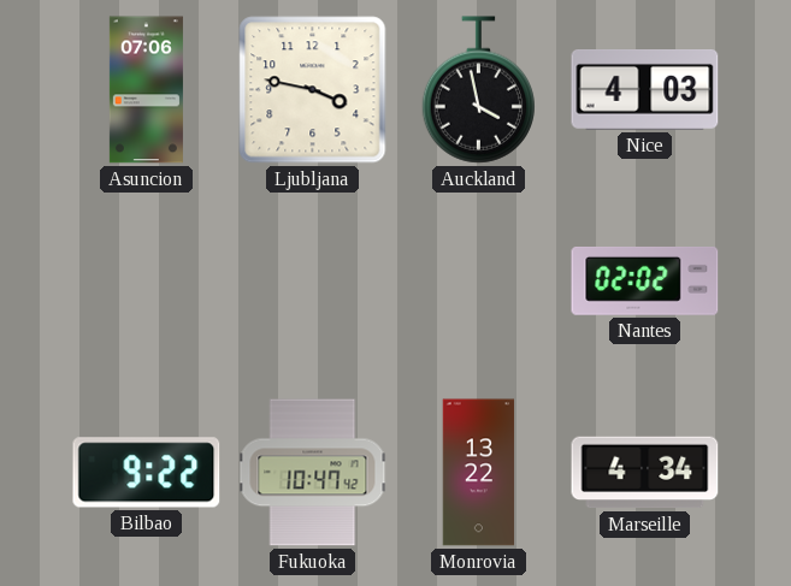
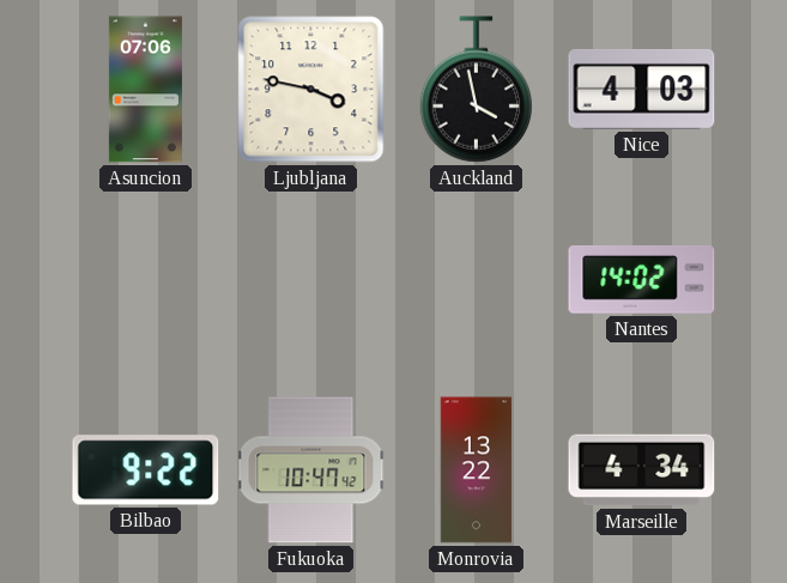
Nantes: 02:02 -> 14:02 (642, 279)
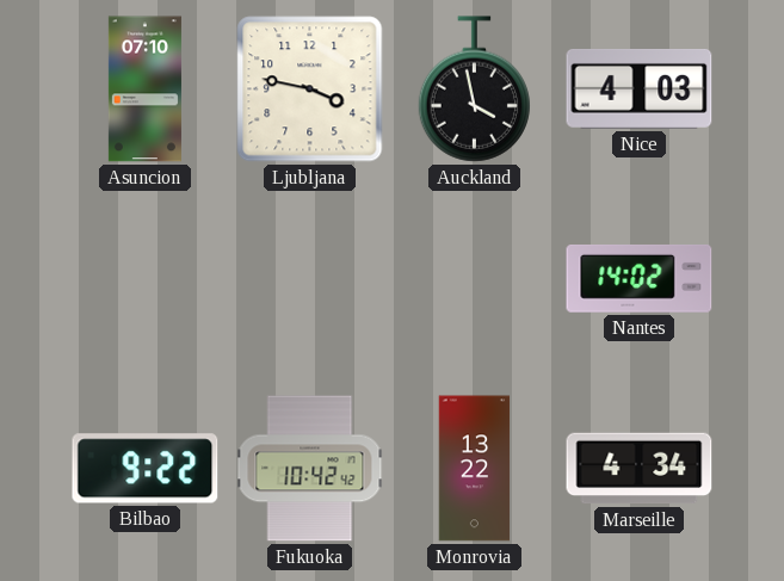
Asuncion: 07:06 -> 07:10 (144, 89)
Fukuoka: 10:47 -> 10:42 (310, 469)
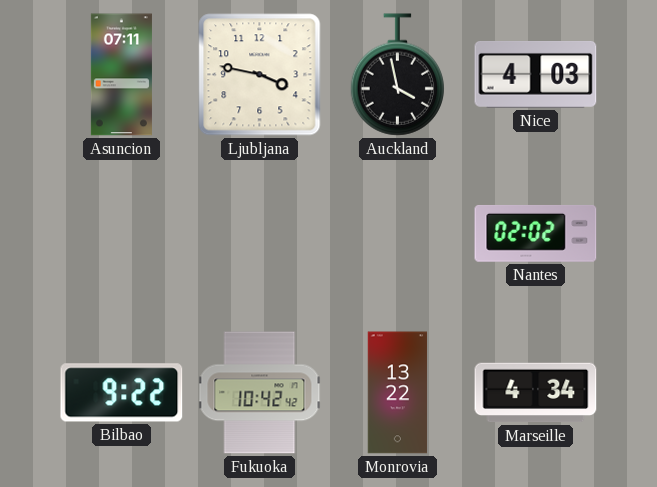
Asuncion: 07:10 -> 07:11 (121, 75)
Nantes: 14:02 -> 02:02 (536, 233)
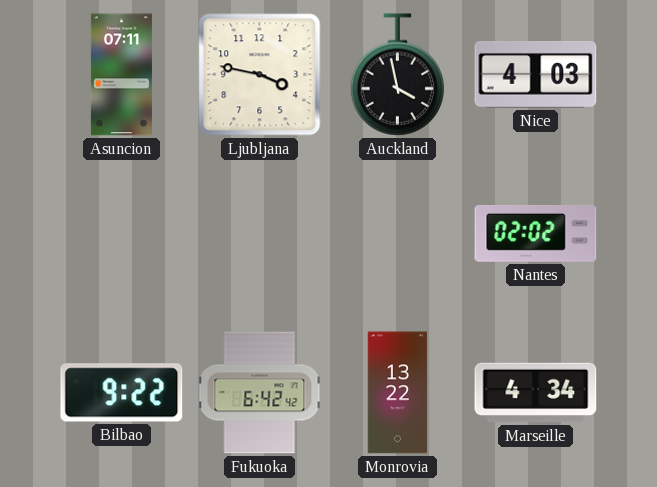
Fukuoka: 10:42 -> 6:42 (260, 393)
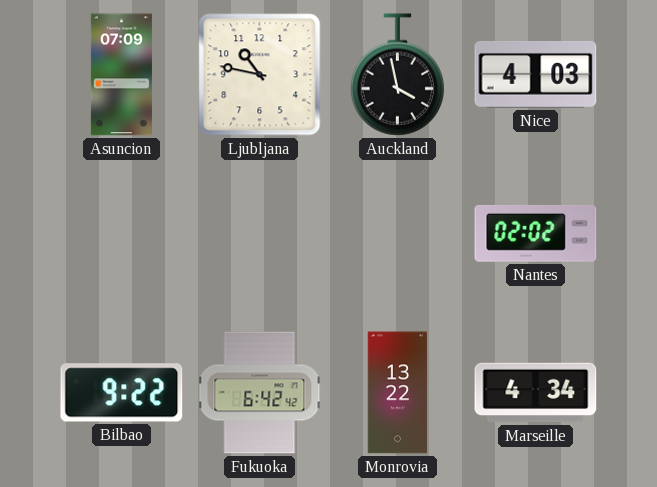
Asuncion: 07:11 -> 07:09 (121, 75)
Ljubljana: 3:47 -> 10:47 (260, 75)
